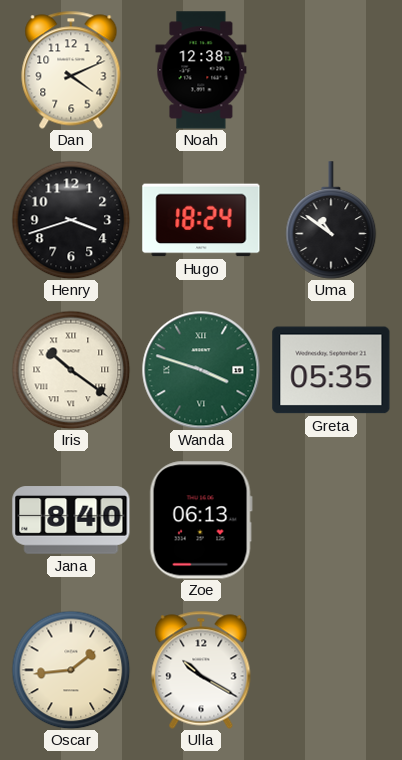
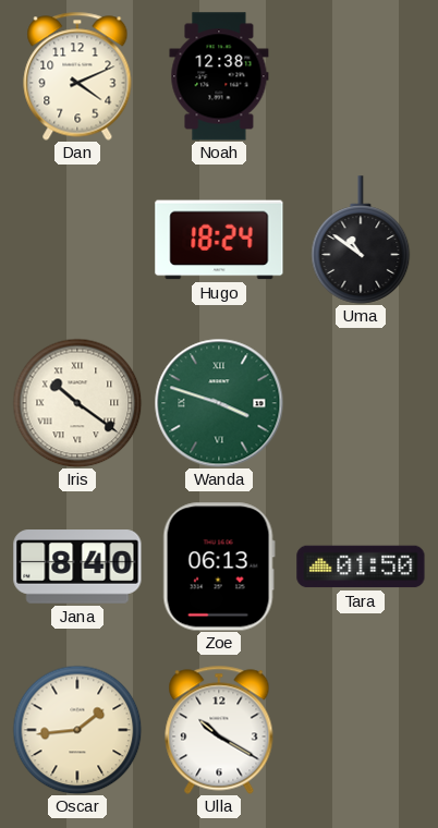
Henry: 3:42 -> none (71, 220)
Greta: 05:35 -> none (331, 370)
Tara: none -> 01:50 (361, 567)
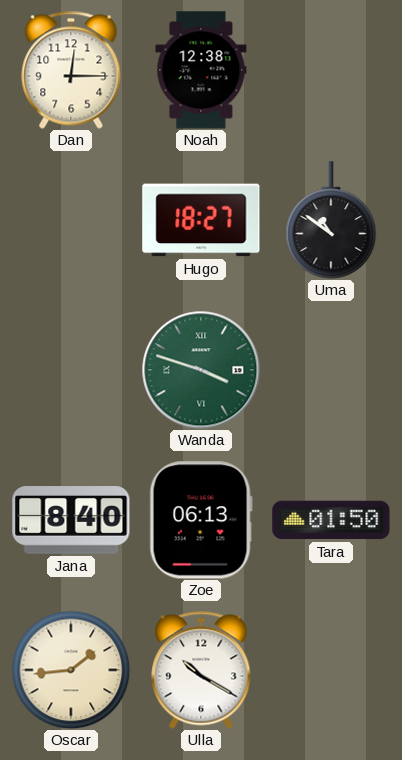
Dan: 4:11 -> 12:15 (71, 70)
Hugo: 18:24 -> 18:27 (201, 220)
Iris: 10:21 -> none (77, 403)
